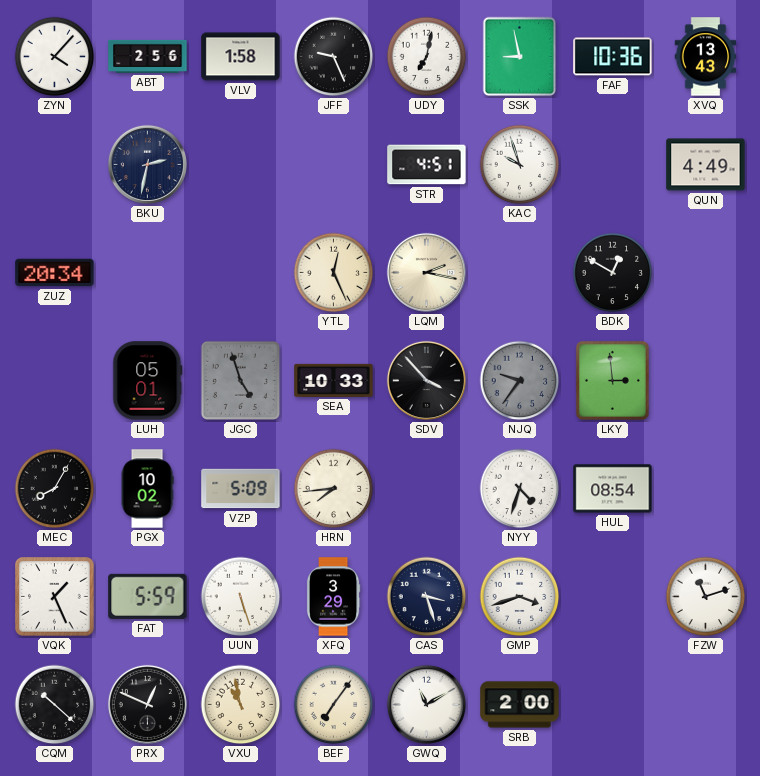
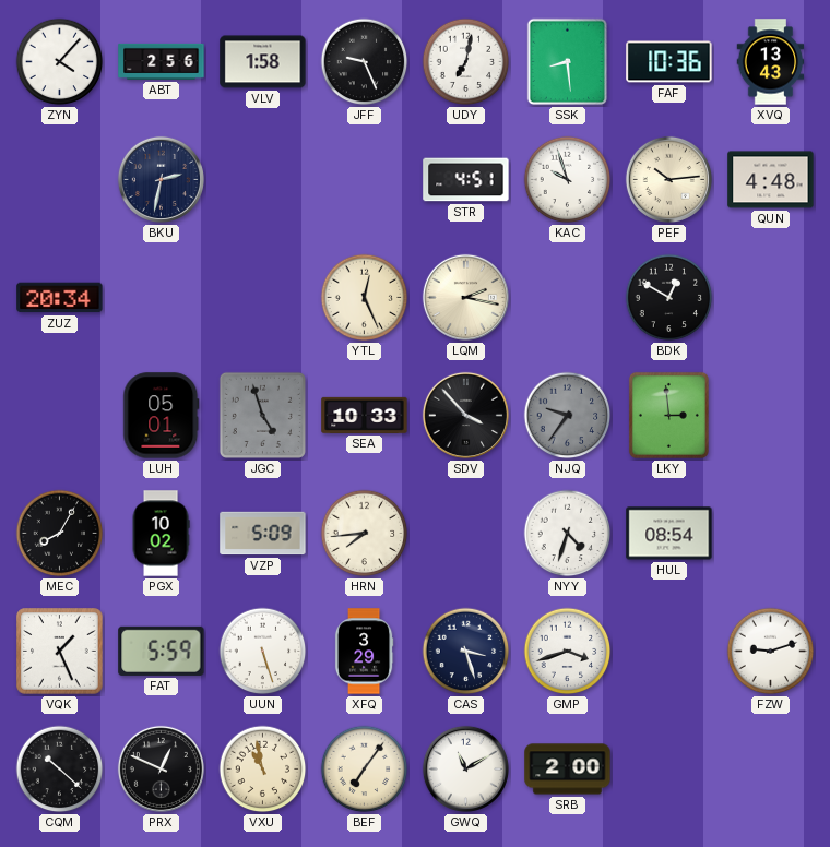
SSK: 8:58 -> 8:29 (568, 62)
PEF: none -> 10:14 (668, 179)
QUN: 4:49 -> 4:48 (771, 180)
FZW: 11:12 -> 9:12 (771, 652)
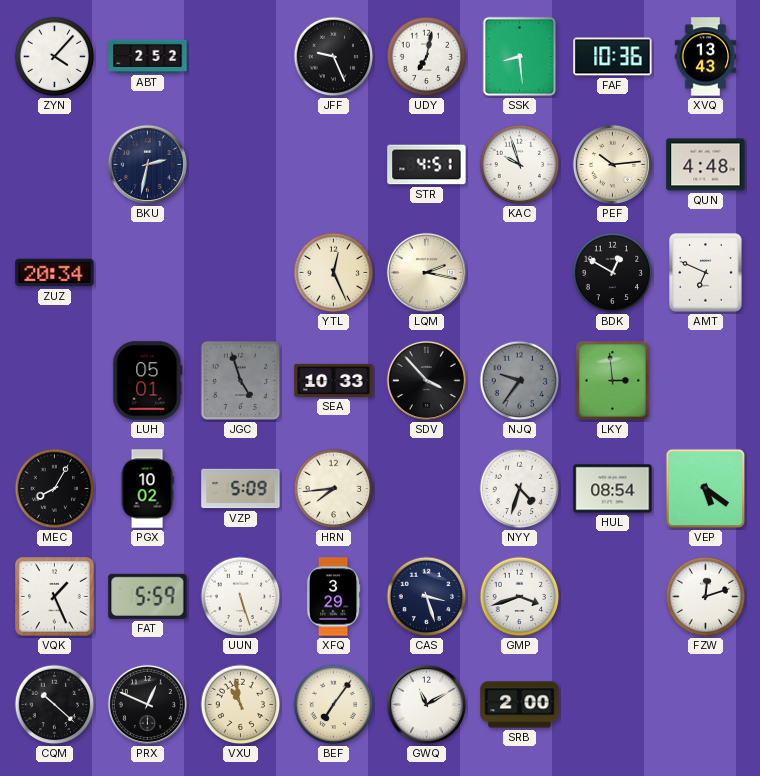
ABT: 2:56 -> 2:52 (148, 56)
VLV: 1:58 -> none (263, 62)
AMT: none -> 6:49 (706, 273)
VEP: none -> 5:21 (706, 489)
FZW: 9:12 -> 12:12 (706, 597)
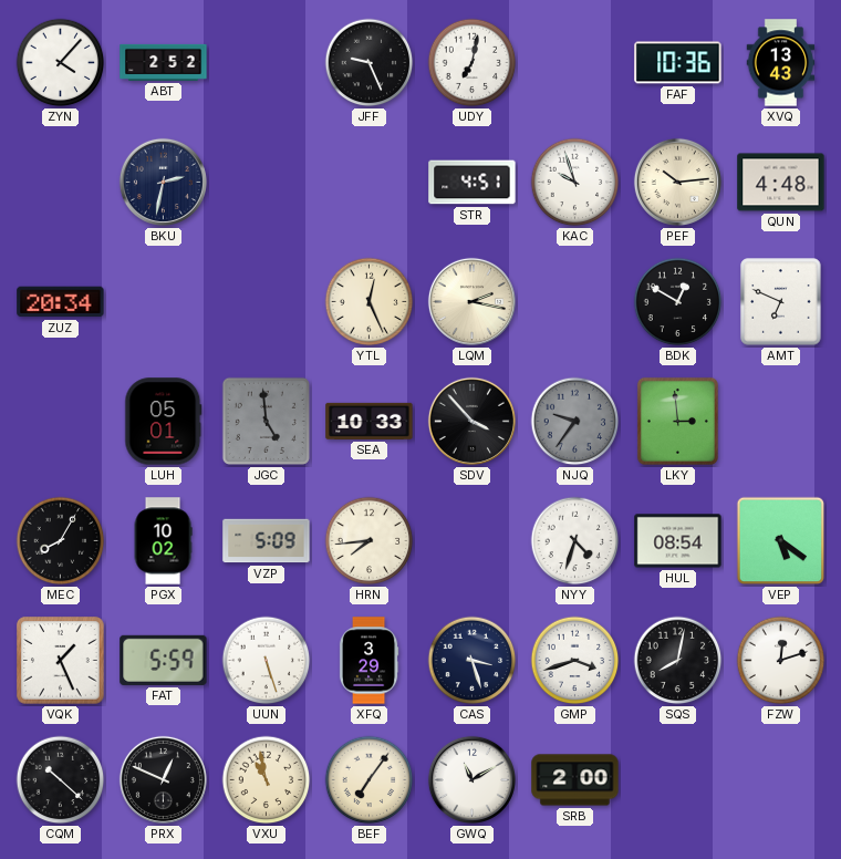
SSK: 8:29 -> none (520, 57)
JGC: 4:57 -> 4:59 (266, 421)
SQS: none -> 8:02 (678, 661)
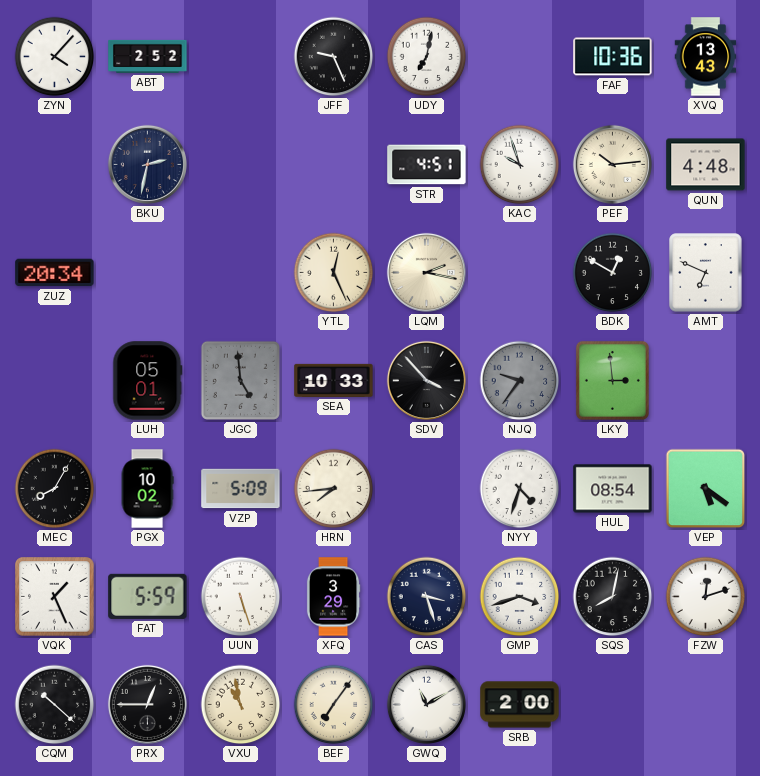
PRX: 12:49 -> 12:45 (147, 704)
